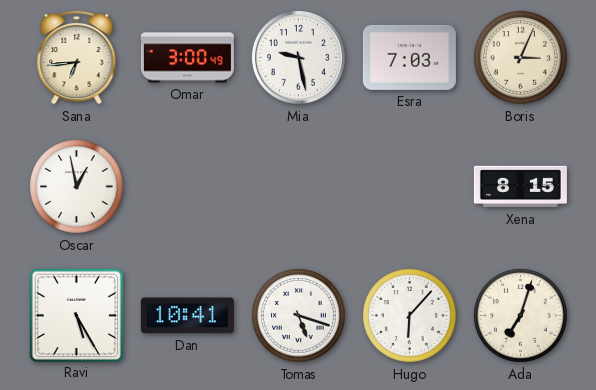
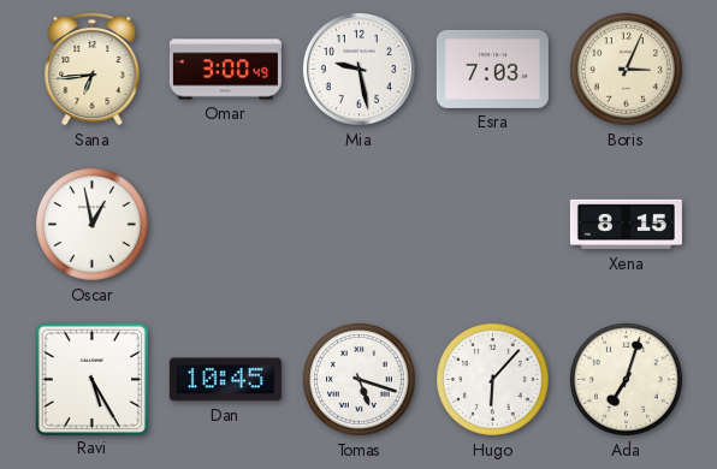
Dan: 10:41 -> 10:45 (225, 380)
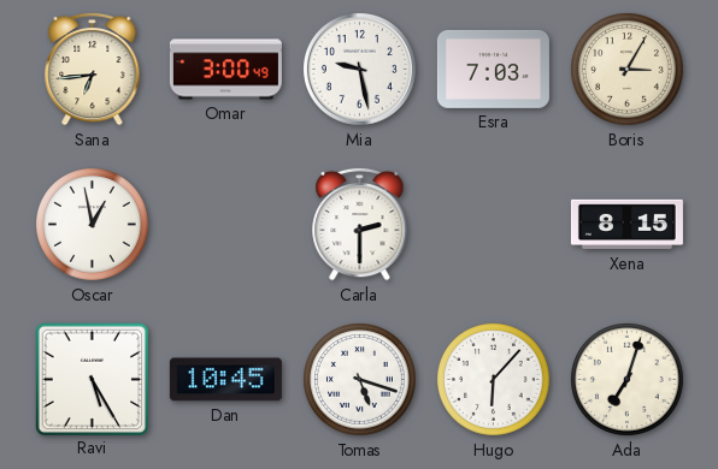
Boris: 3:04 -> 3:05 (628, 70)
Carla: none -> 2:30 (360, 224)
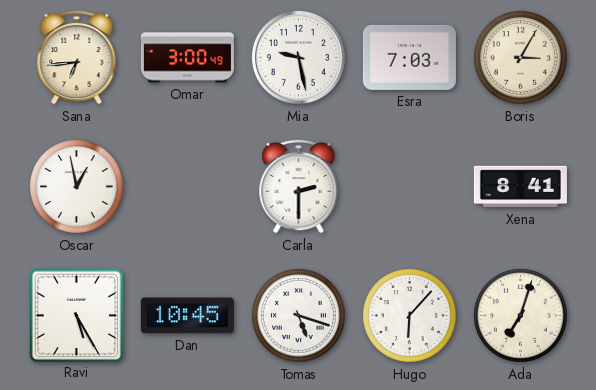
Xena: 8:15 -> 8:41 (520, 187)
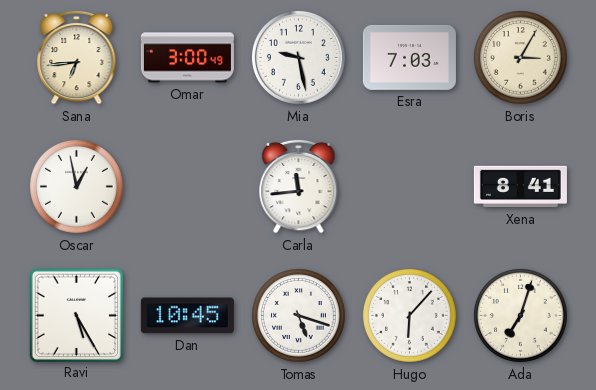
Carla: 2:30 -> 11:44 (299, 186)
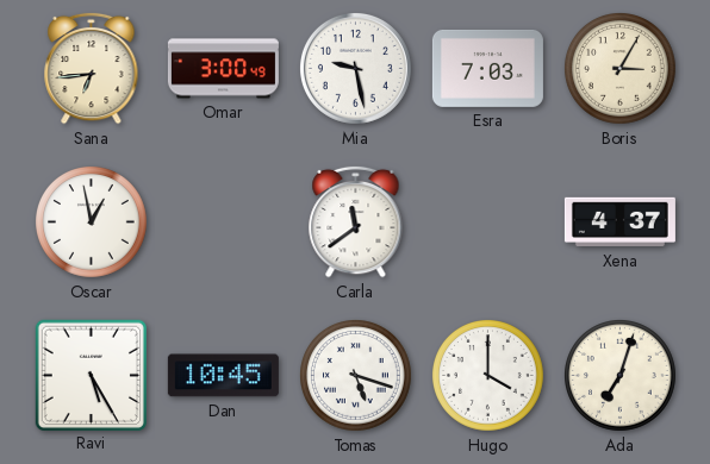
Carla: 11:44 -> 11:39 (356, 221)
Xena: 8:41 -> 4:37 (619, 222)
Hugo: 6:07 -> 4:00 (488, 376)
